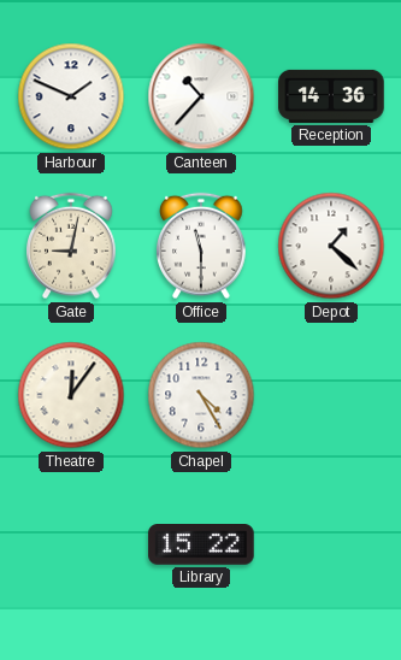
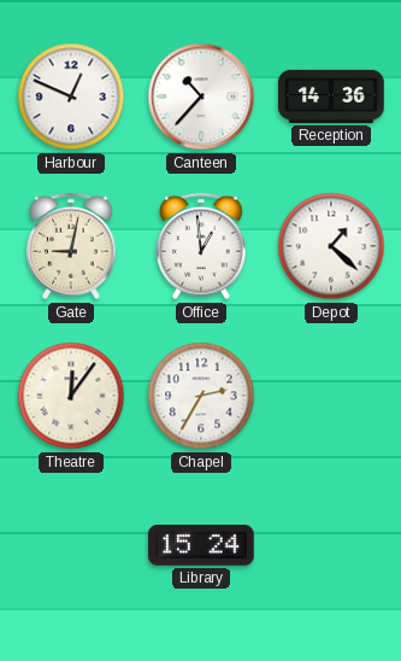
Harbour: 1:49 -> 12:49 (71, 96)
Office: 11:30 -> 12:59 (202, 246)
Chapel: 4:25 -> 2:35 (201, 396)
Library: 15:22 -> 15:24 (201, 545)
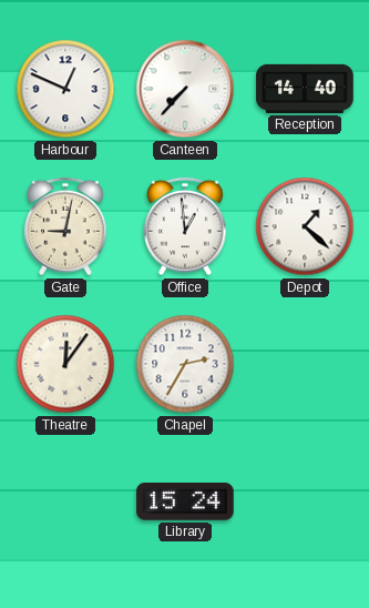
Canteen: 10:37 -> 7:37 (185, 89)
Reception: 14:36 -> 14:40 (305, 89)
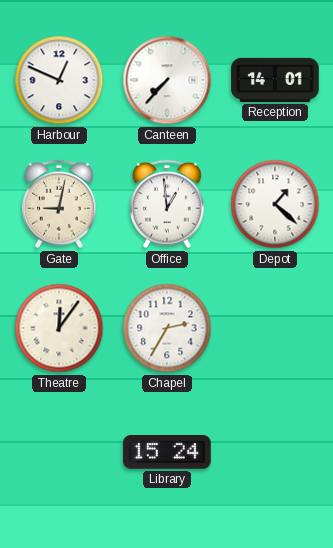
Reception: 14:40 -> 14:01 (275, 80)
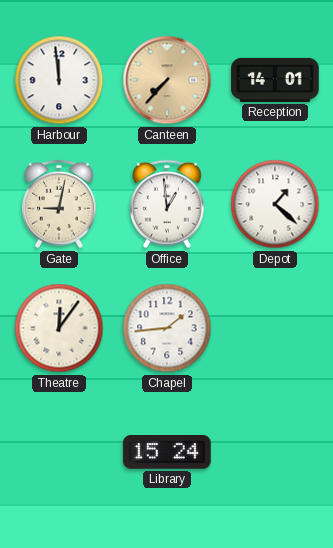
Harbour: 12:49 -> 11:59 (59, 80)
Canteen dial: white -> champagne (167, 80)
Chapel: 2:35 -> 1:44 (167, 328)
